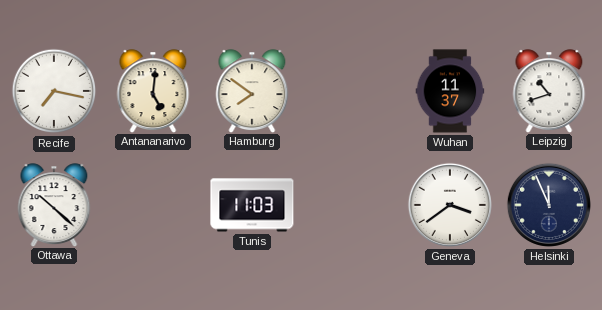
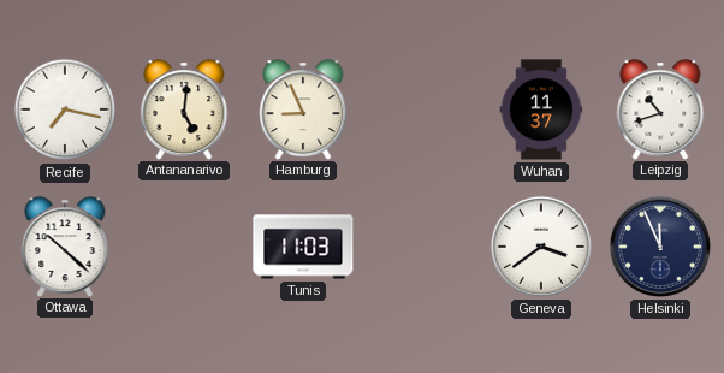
Hamburg: 7:51 -> 8:56 (303, 109)
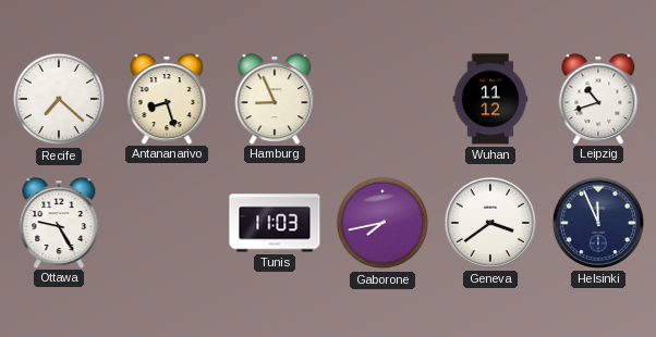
Recife: 7:17 -> 7:22 (59, 99)
Antananarivo: 5:01 -> 8:27 (167, 99)
Wuhan: 11:37 -> 11:12 (490, 99)
Ottawa: 10:22 -> 9:25 (59, 223)
Gaborone: none -> 7:43 (382, 223)
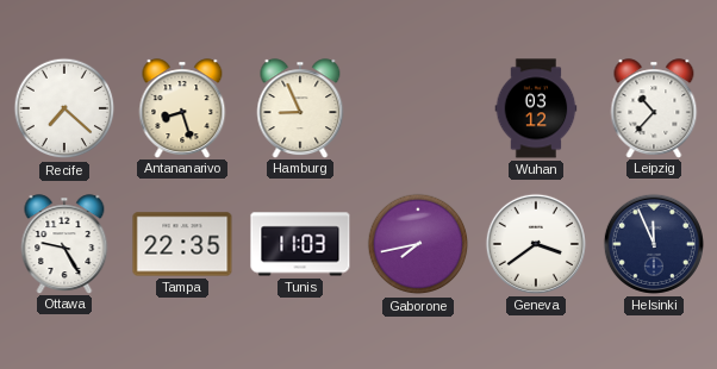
Wuhan: 11:12 -> 03:12 (536, 108)
Leipzig: 10:42 -> 10:37 (654, 108)
Tampa: none -> 22:35 (182, 244)
